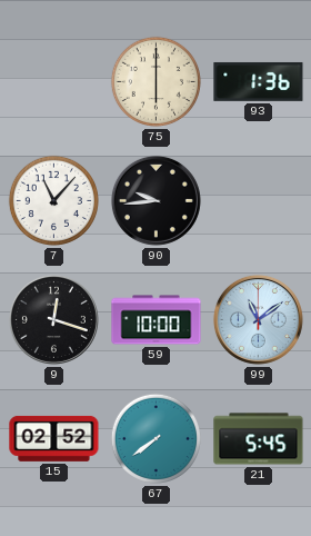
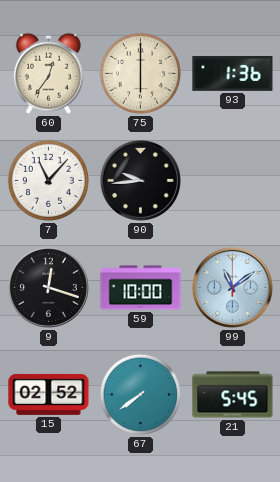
60: none -> 12:36 (48, 73)
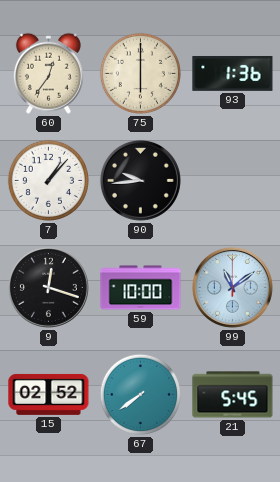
7: 11:07 -> 1:07 (48, 180)
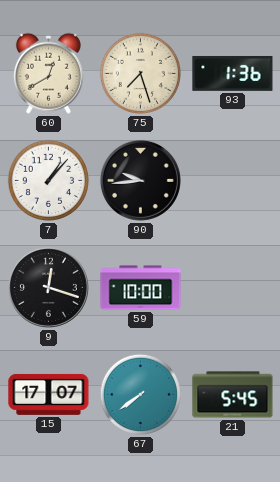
60: 12:36 -> 12:40 (48, 73)
75: 6:00 -> 7:27 (140, 73)
99: 11:09 -> none (232, 287)
15: 02:52 -> 17:07 (49, 394)
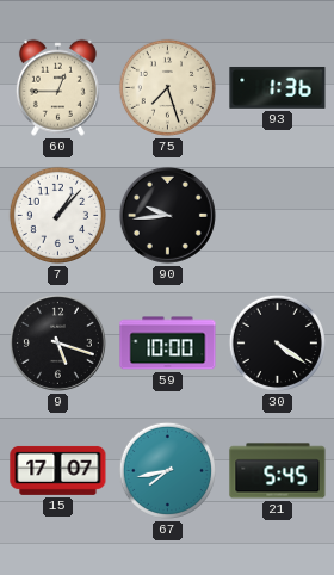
60: 12:40 -> 12:45 (57, 87)
9: 12:18 -> 5:18 (57, 342)
30: none -> 4:21 (277, 342)
67: 7:39 -> 7:43 (167, 470)
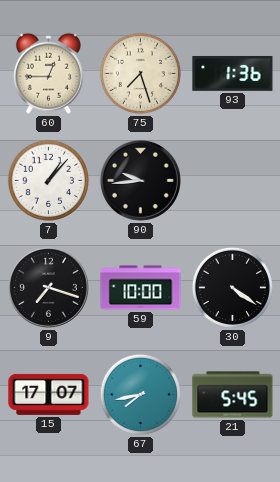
9: 5:18 -> 7:18 (48, 287)
